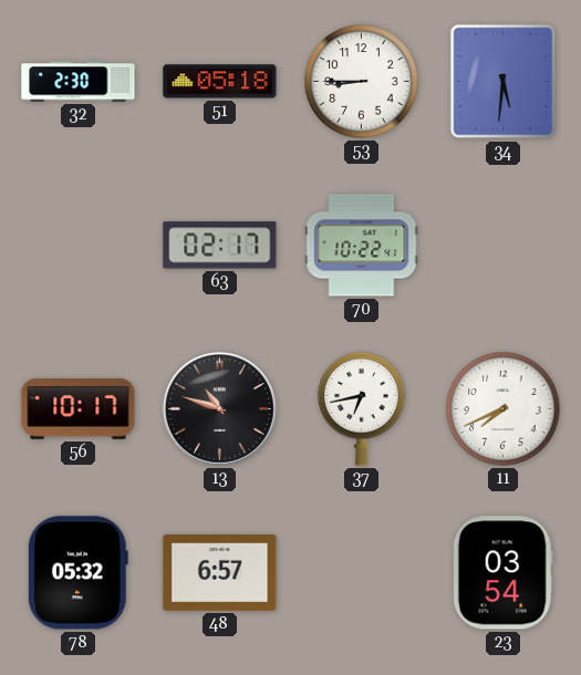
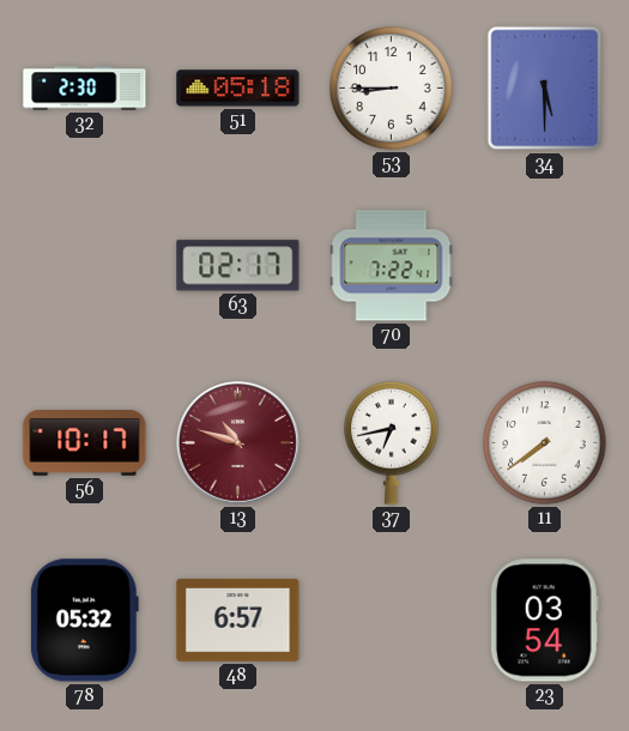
34: 5:31 -> 5:30 (545, 89)
70: 10:22 -> 7:22 (392, 266)
13 dial: black -> burgundy (237, 442)
11: 7:41 -> 7:39 (545, 443)
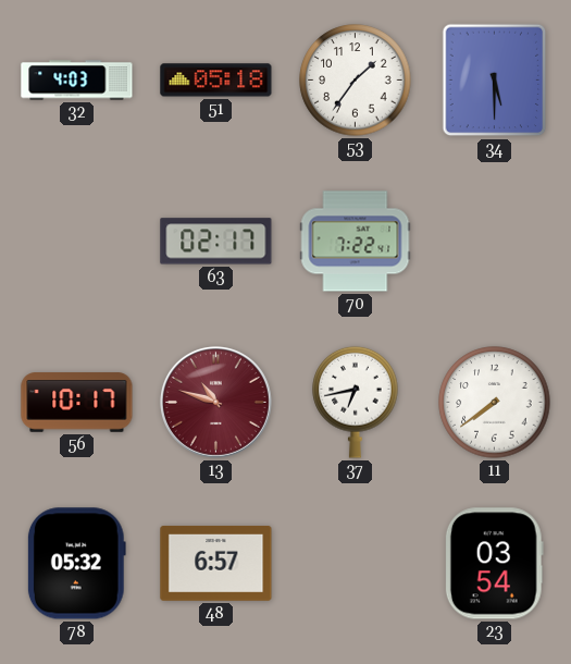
32: 2:30 -> 4:03 (77, 81)
53: 8:45 -> 1:36 (356, 81)
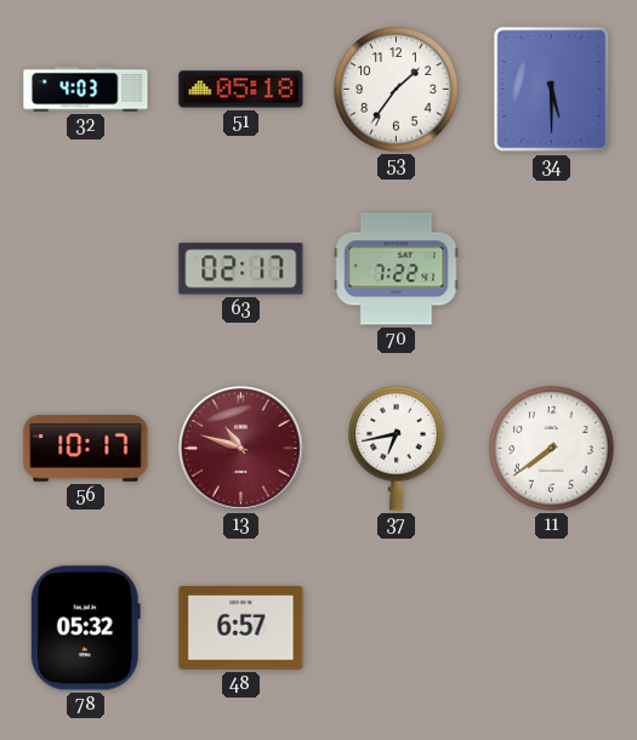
23: 03:54 -> none (494, 564)
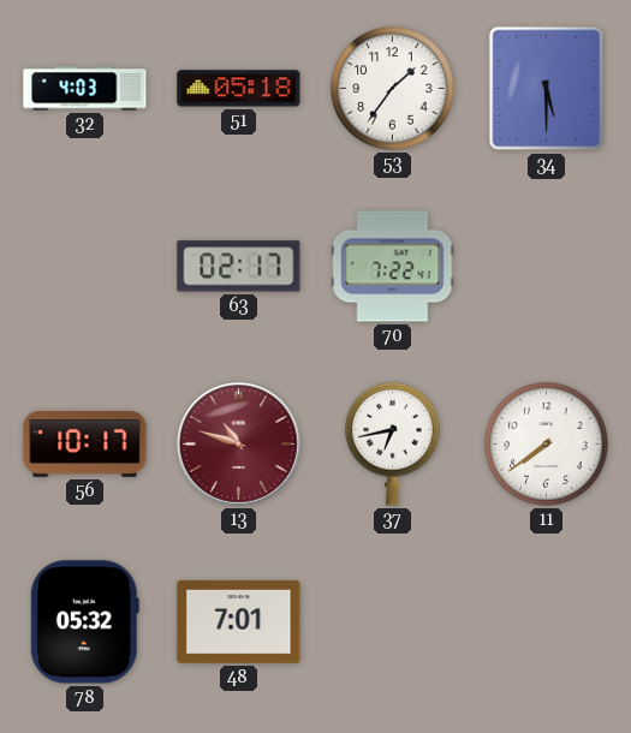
48: 6:57 -> 7:01 (239, 621)
